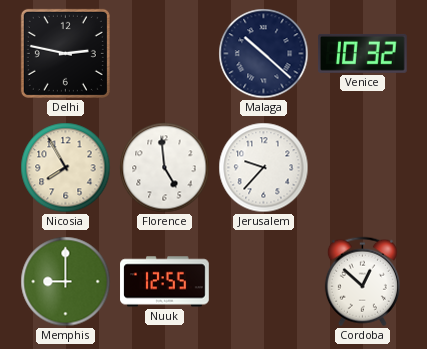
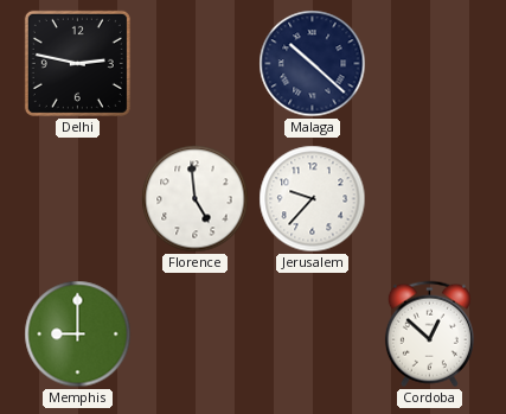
Venice: 10:32 -> none (362, 53)
Nicosia: 7:55 -> none (66, 168)
Nuuk: 12:55 -> none (165, 282)
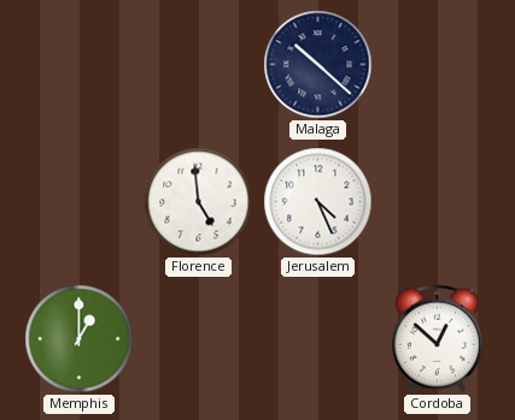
Delhi: 2:47 -> none (77, 63)
Jerusalem: 9:37 -> 4:26 (318, 202)
Memphis: 9:00 -> 1:00 (80, 339)
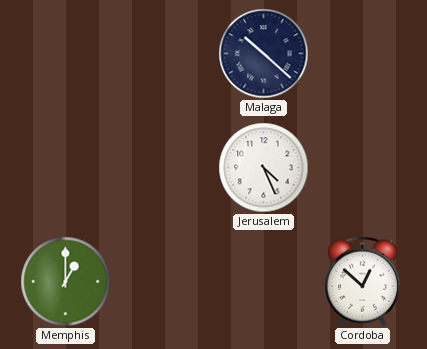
Florence: 4:59 -> none (199, 202)
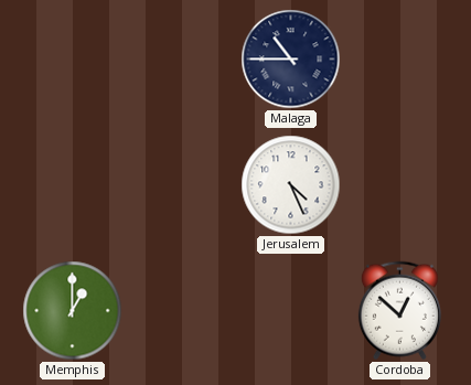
Malaga: 10:22 -> 10:45 (291, 60)
